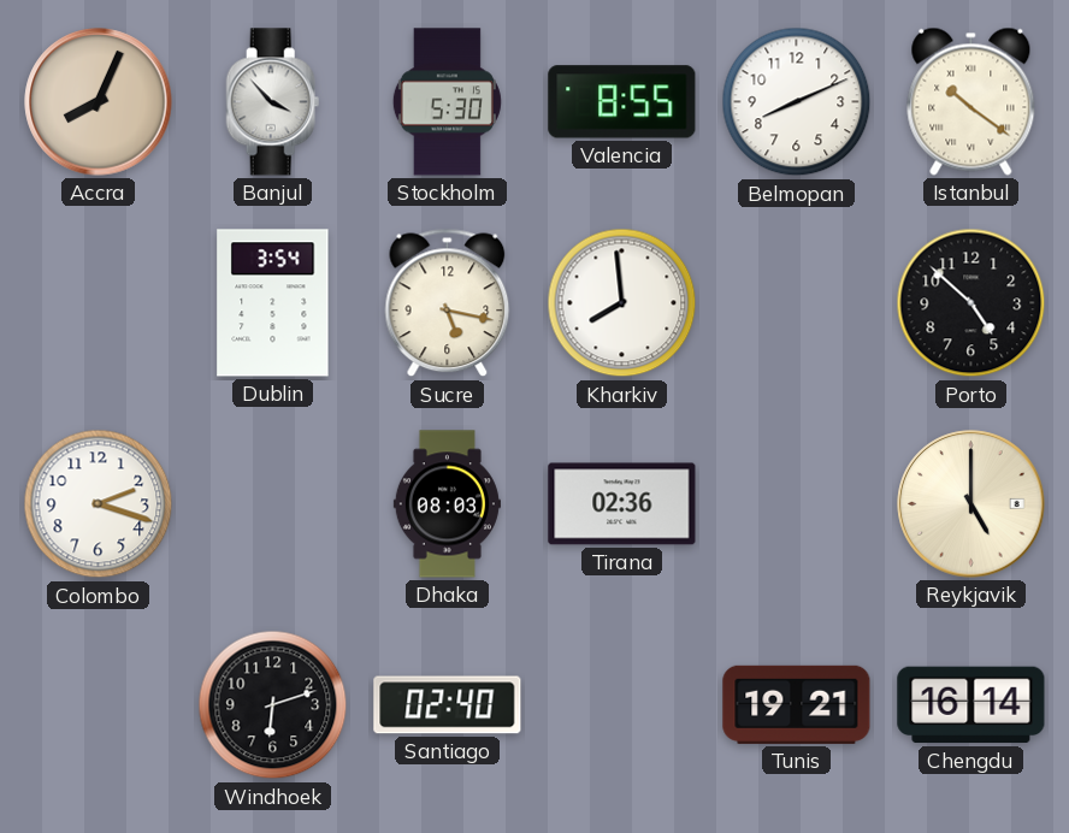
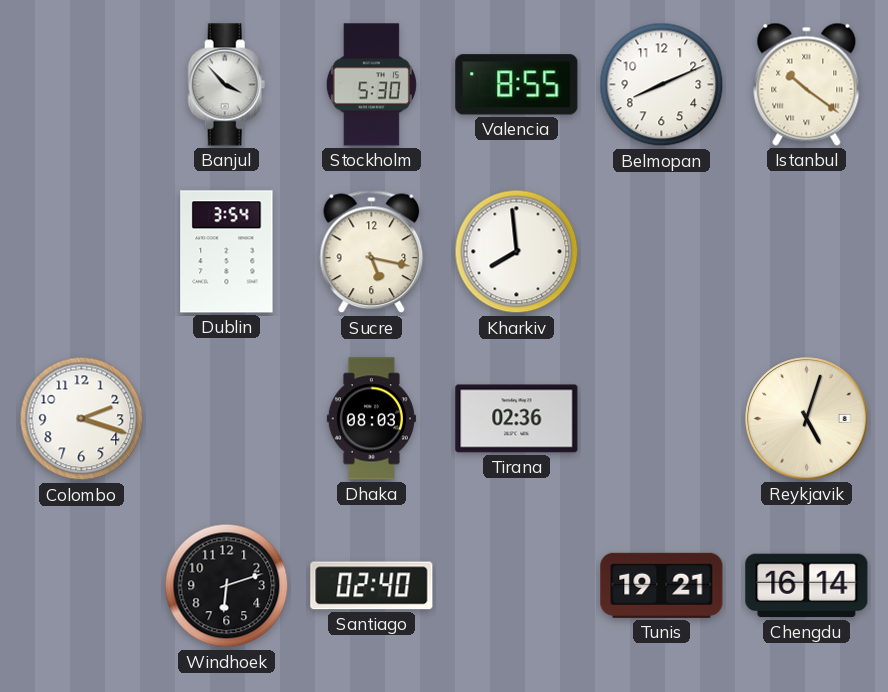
Accra: 8:04 -> none (99, 102)
Porto: 4:52 -> none (971, 303)
Reykjavik: 5:00 -> 5:03 (807, 419)
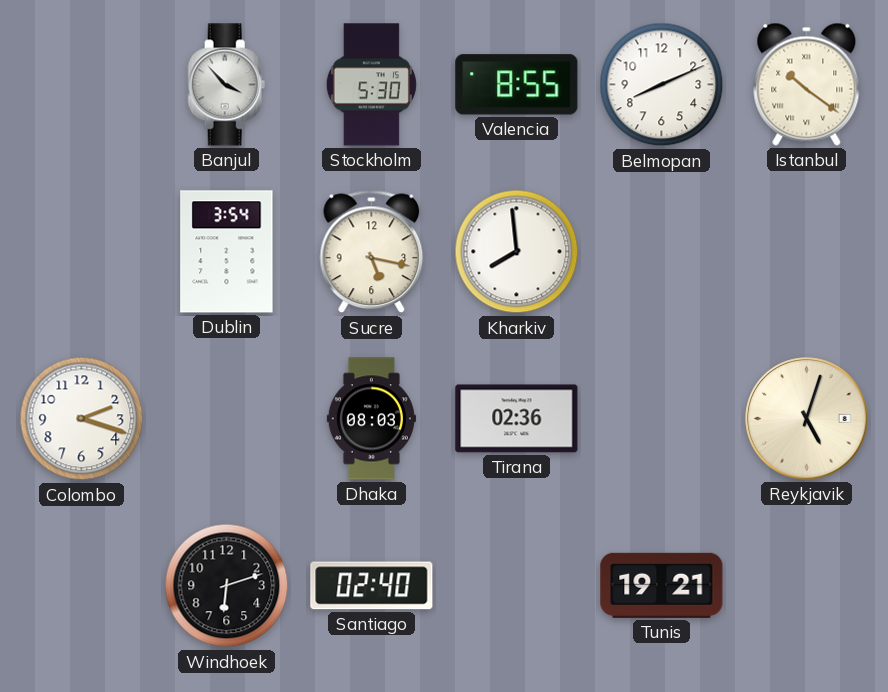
Chengdu: 16:14 -> none (807, 586)
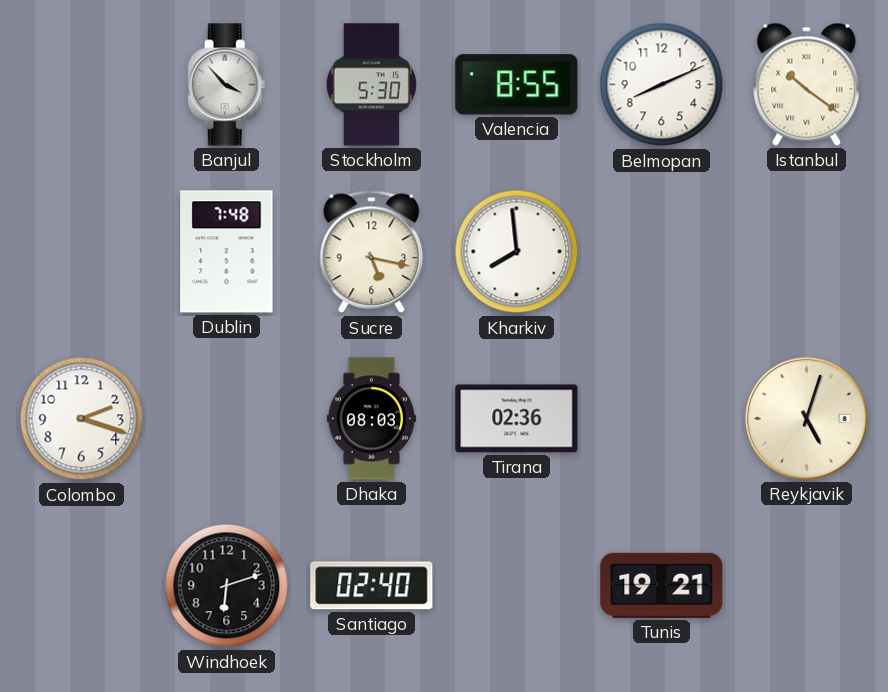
Dublin: 3:54 -> 7:48 (227, 252)
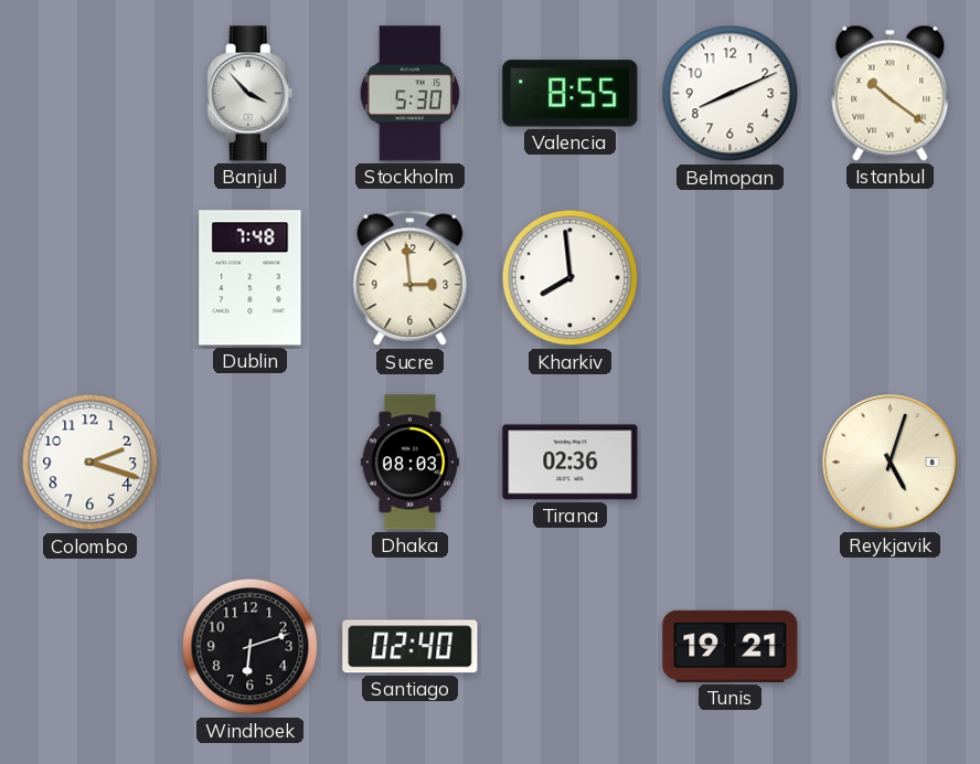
Sucre: 5:17 -> 2:59 (411, 278)
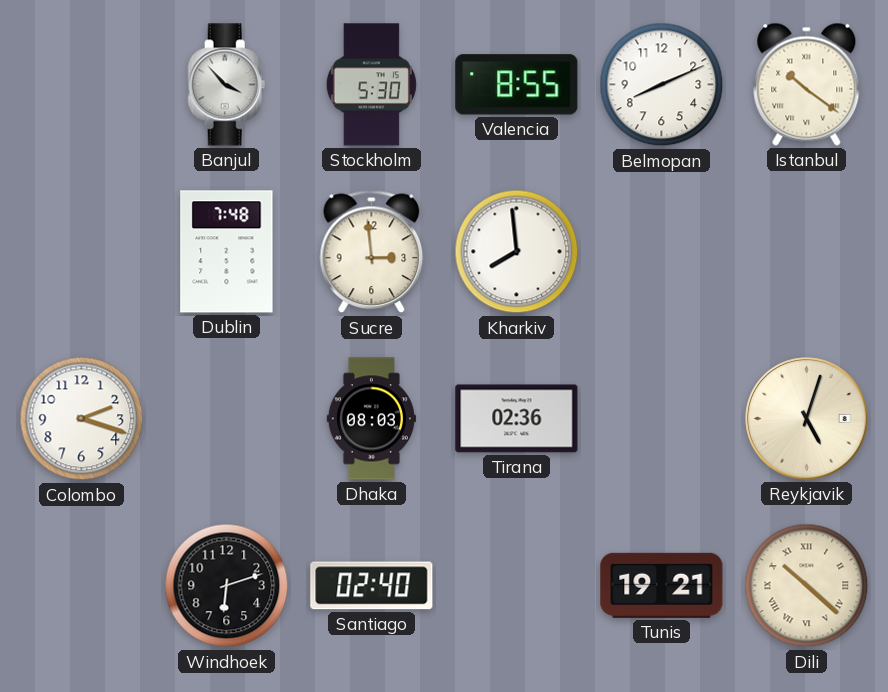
Dili: none -> 10:22 (807, 586)
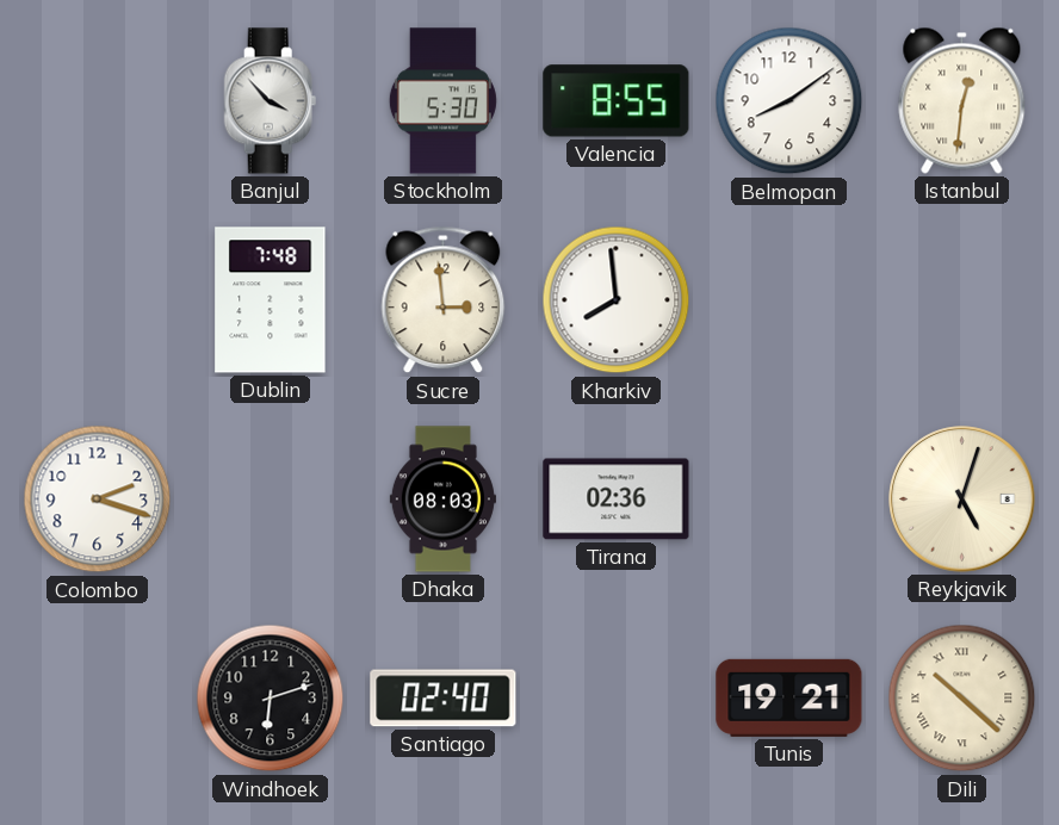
Belmopan: 8:11 -> 8:09 (789, 101)
Istanbul: 10:21 -> 12:31 (962, 100)
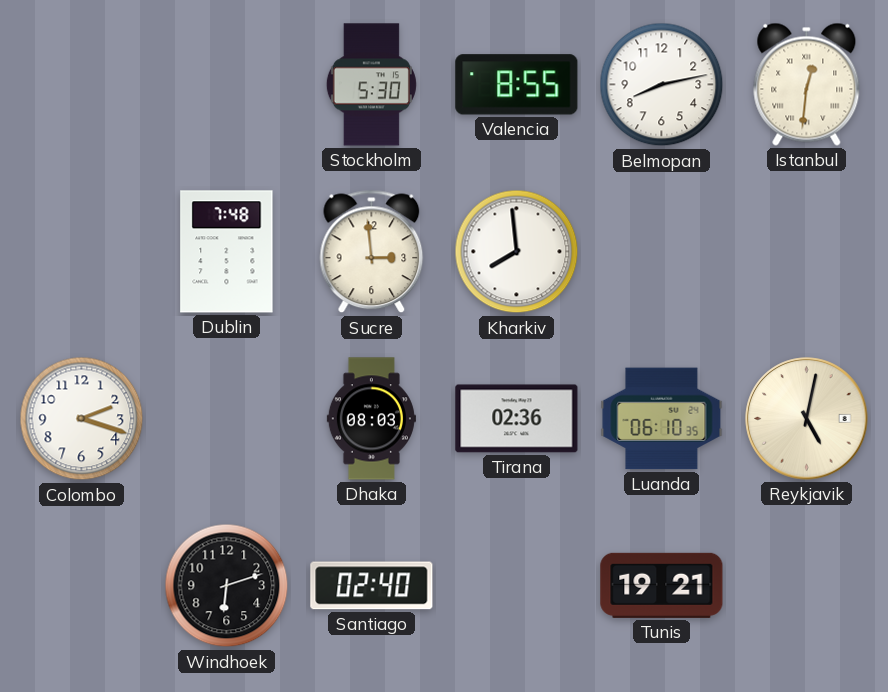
Banjul: 3:53 -> none (271, 101)
Belmopan: 8:09 -> 8:13 (662, 85)
Luanda: none -> 06:10 (662, 419)
Reykjavik: 5:03 -> 5:02 (807, 419)
Dili: 10:22 -> none (962, 699)
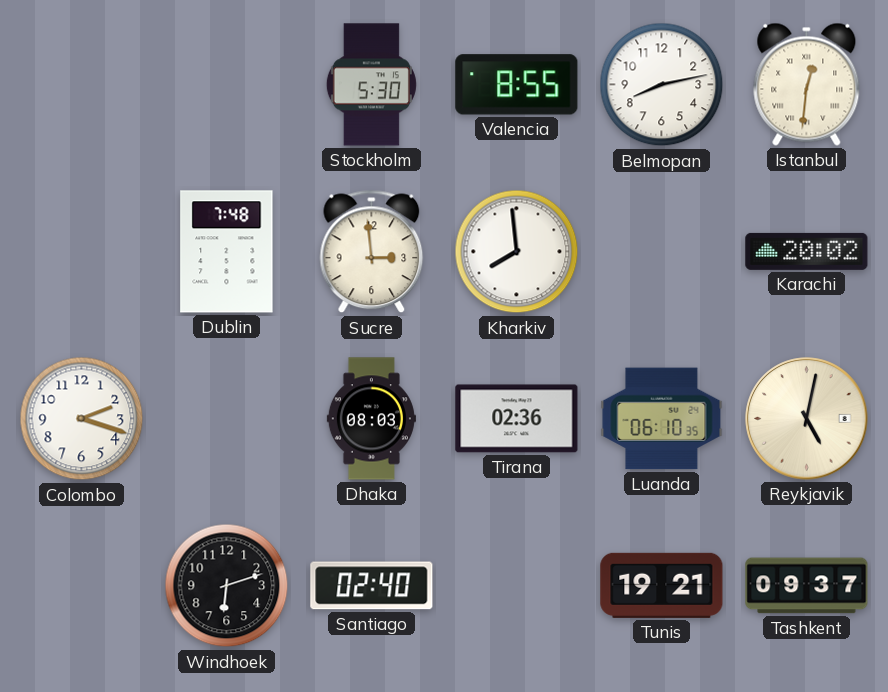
Karachi: none -> 20:02 (807, 251)
Tashkent: none -> 09:37 (807, 586)
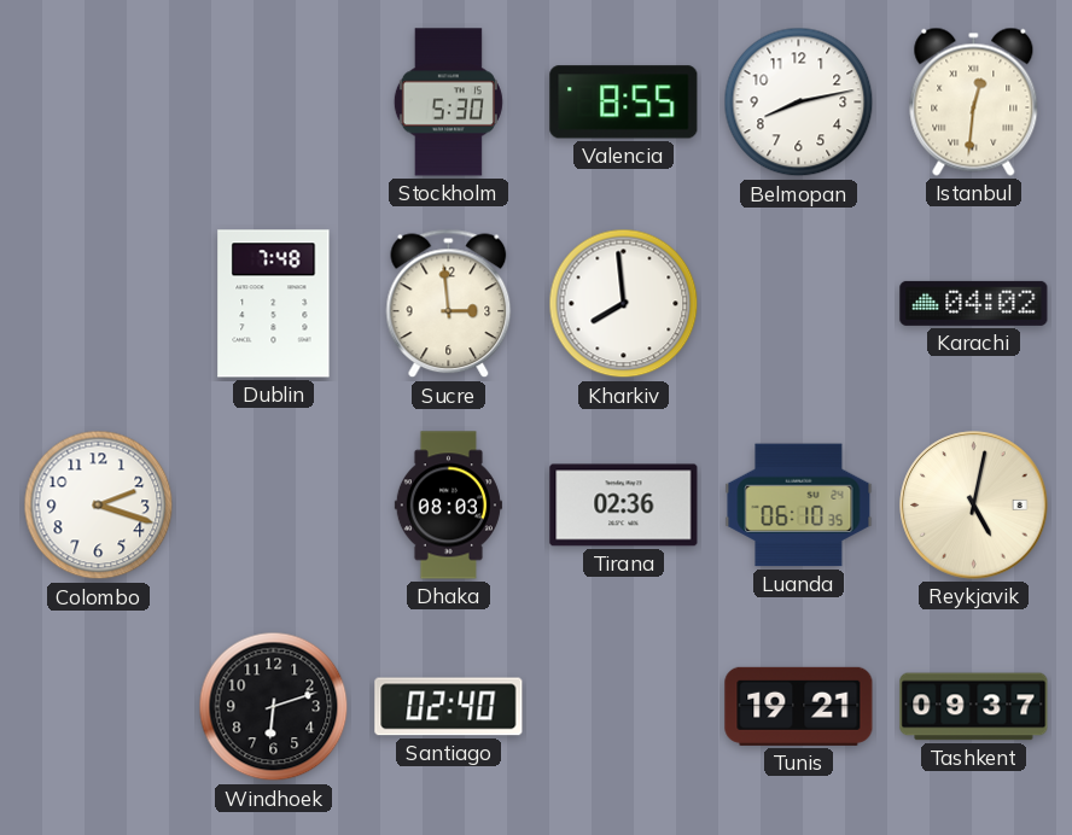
Karachi: 20:02 -> 04:02 (974, 303)
